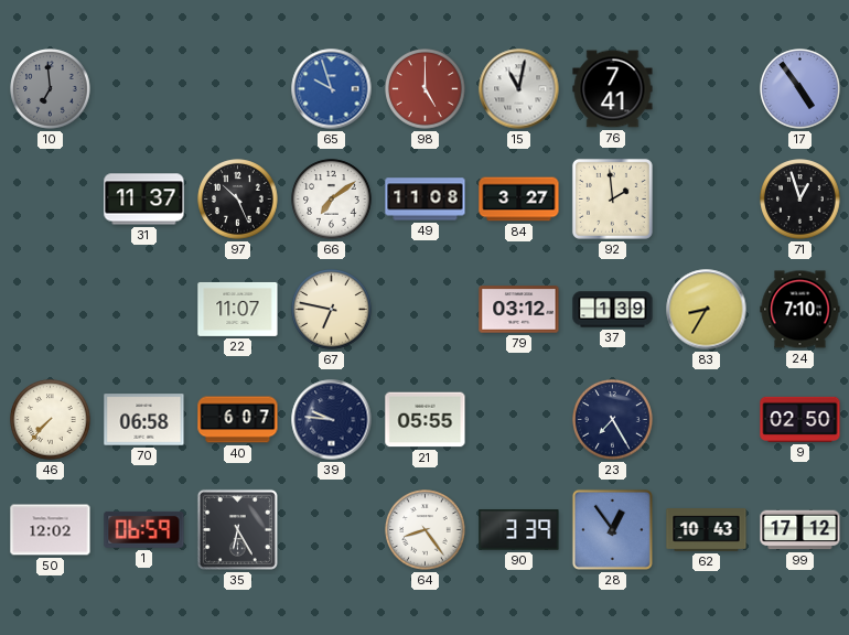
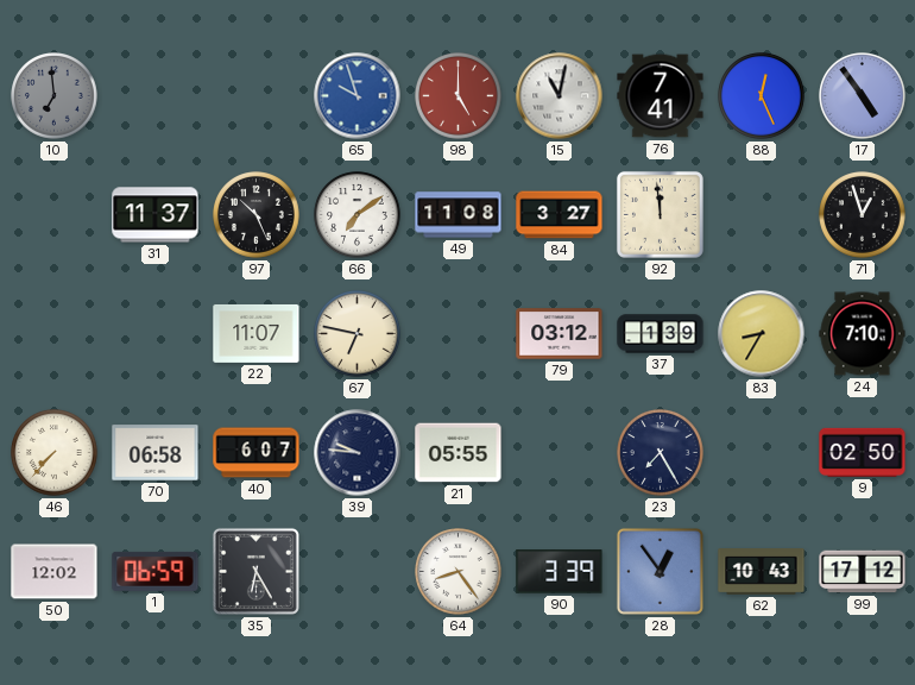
88: none -> 12:26 (762, 96)
92: 1:59 -> 11:59 (660, 214)
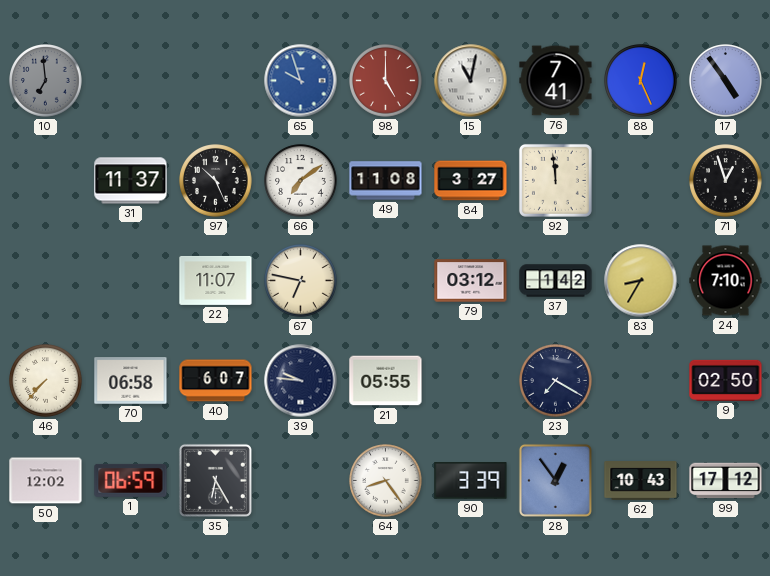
37: 1:39 -> 1:42 (556, 281)
23: 7:25 -> 7:20 (556, 381)
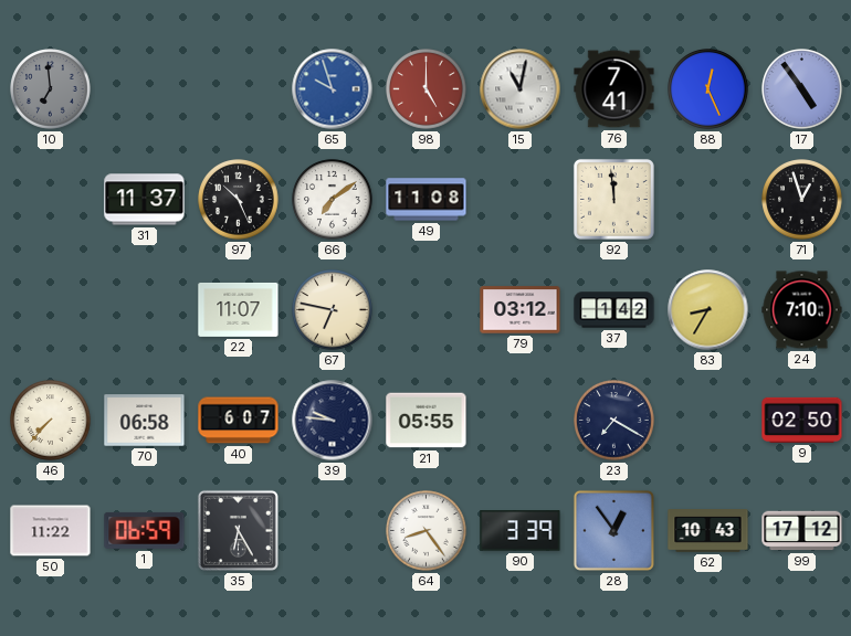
84: 3:27 -> none (471, 181)
50: 12:02 -> 11:22 (51, 531)
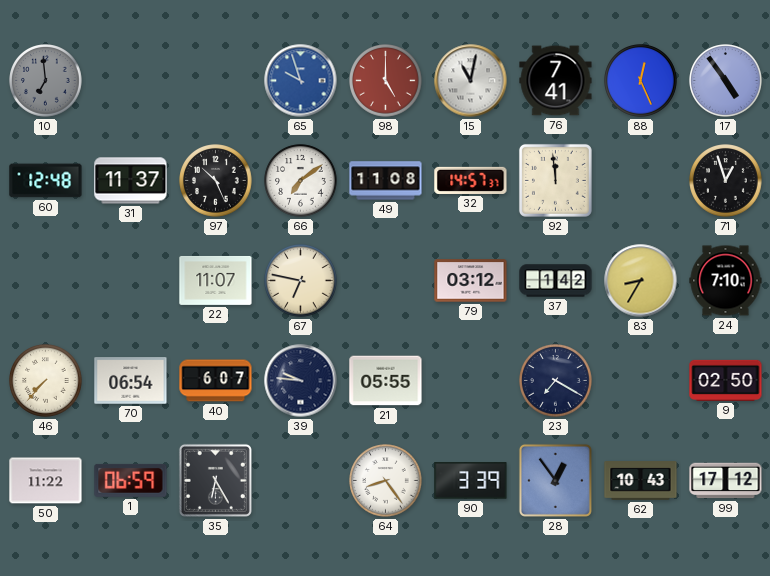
60: none -> 12:48 (46, 181)
32: none -> 14:57 (471, 180)
70: 06:58 -> 06:54 (131, 381)
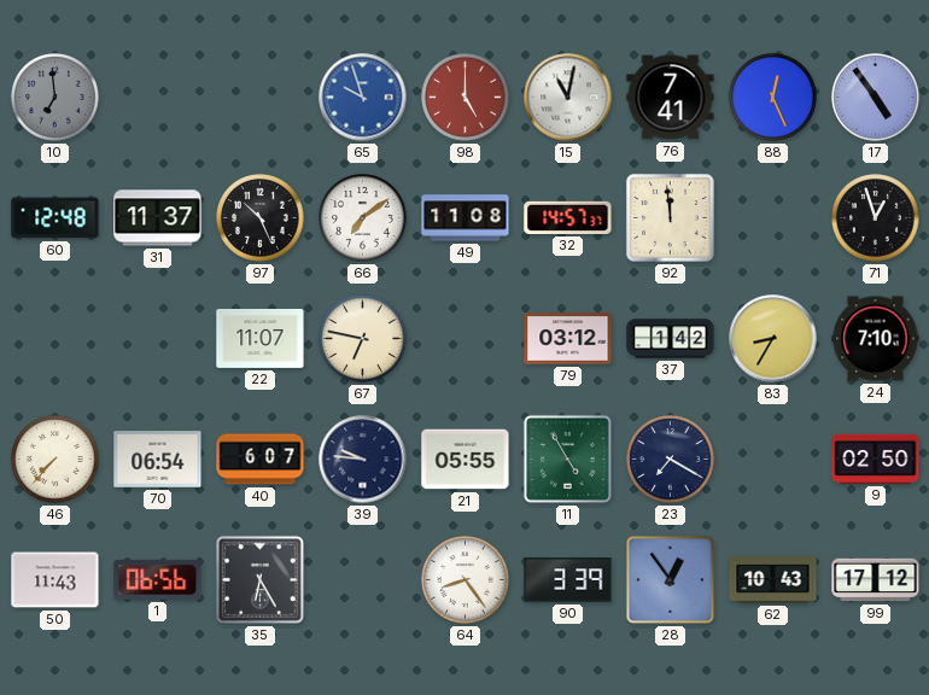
11: none -> 4:55 (567, 459)
50: 11:22 -> 11:43 (55, 580)
1: 06:59 -> 06:56 (158, 579)
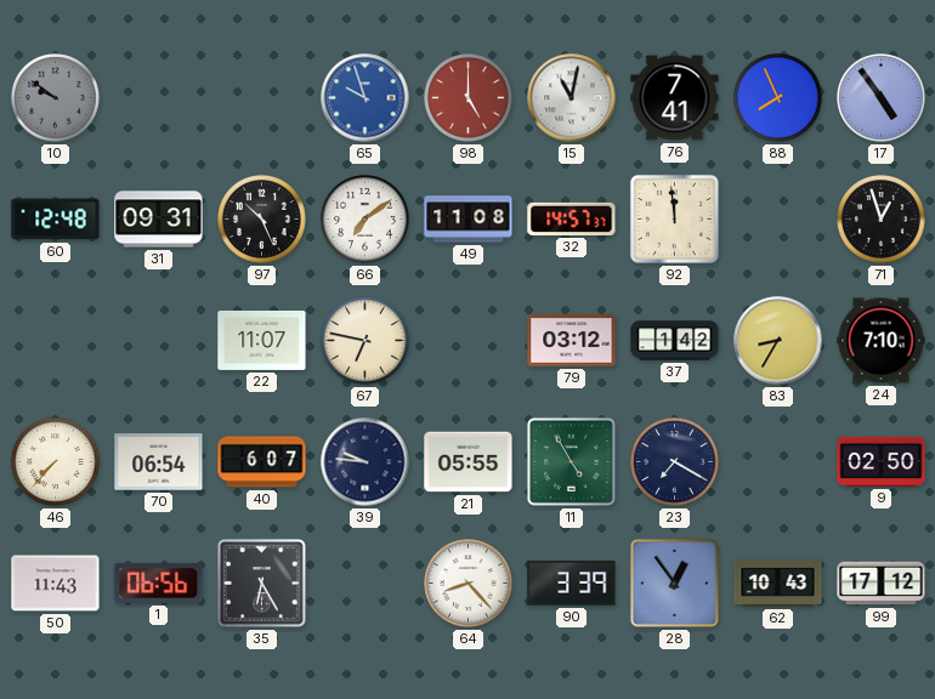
10: 6:59 -> 9:51 (56, 98)
88: 12:26 -> 7:56 (778, 98)
31: 11:37 -> 09:31 (159, 220)
64: 8:24 -> 8:23 (469, 584)
